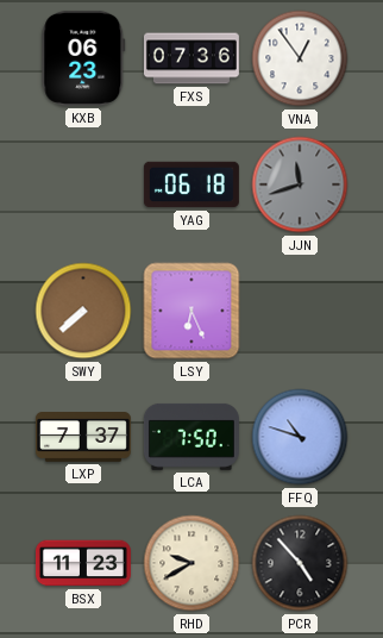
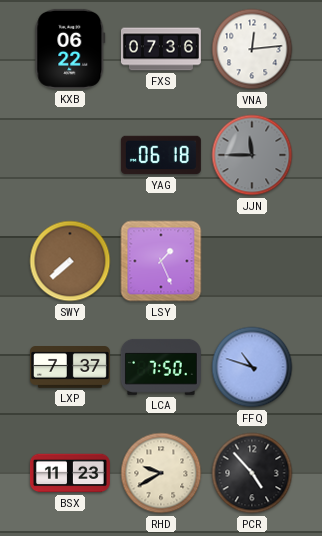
KXB: 06:23 -> 06:22 (70, 49)
VNA: 12:54 -> 12:14 (252, 49)
JJN: 11:42 -> 11:45 (252, 155)
LSY: 6:26 -> 1:26 (161, 261)
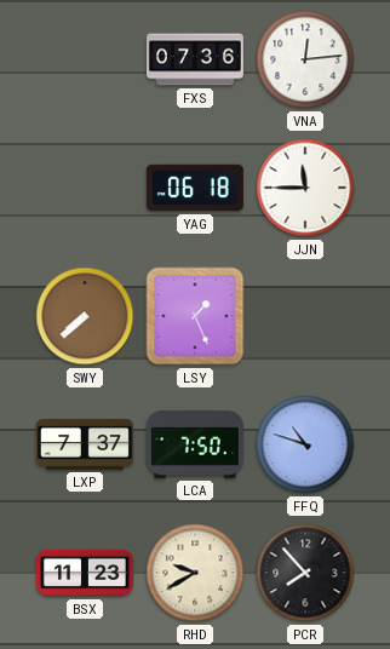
KXB: 06:22 -> none (70, 49)
JJN dial: grey -> white (305, 188)
PCR: 4:53 -> 7:53 (305, 573)
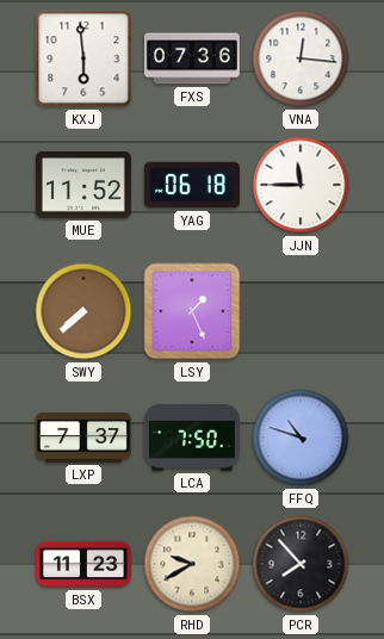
KXJ: none -> 5:59 (83, 58)
VNA: 12:14 -> 12:16 (301, 58)
MUE: none -> 11:52 (83, 185)
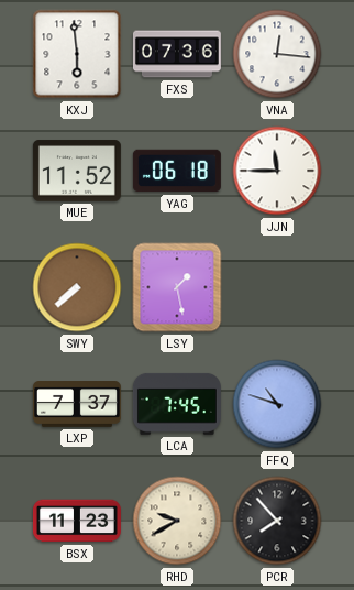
LSY: 1:26 -> 1:28 (177, 287)
LCA: 7:50 -> 7:45 (177, 404)
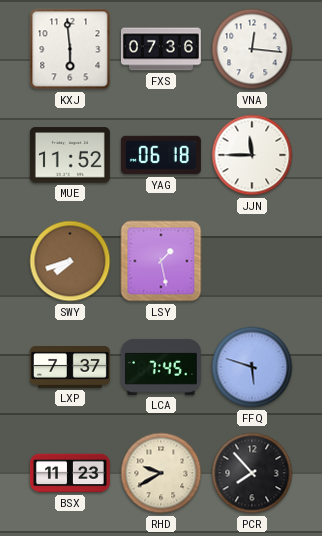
SWY: 7:38 -> 7:42 (70, 261)
FFQ: 10:48 -> 5:48 (252, 367)
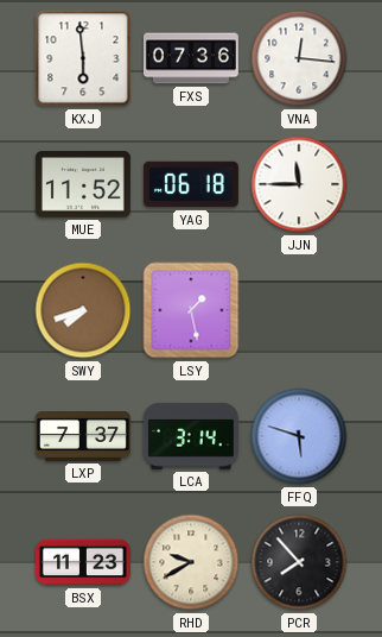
LCA: 7:45 -> 3:14 (191, 436)
